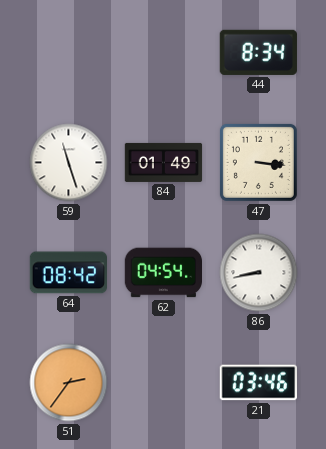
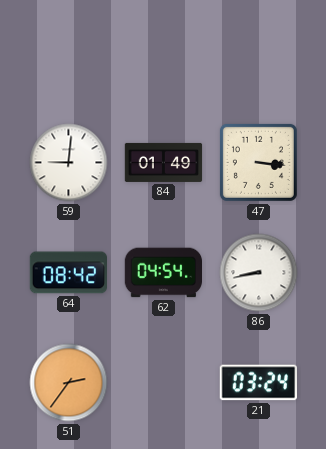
44: 8:34 -> none (258, 52)
59: 11:27 -> 9:01 (69, 163)
21: 03:46 -> 03:24 (258, 383)
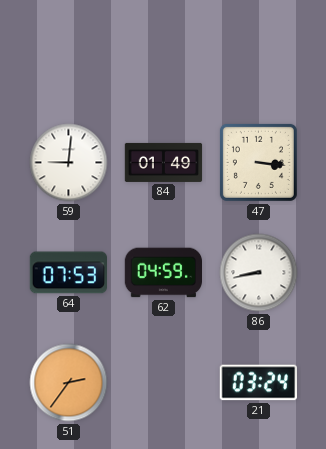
64: 08:42 -> 07:53 (68, 273)
62: 04:54 -> 04:59 (164, 273)
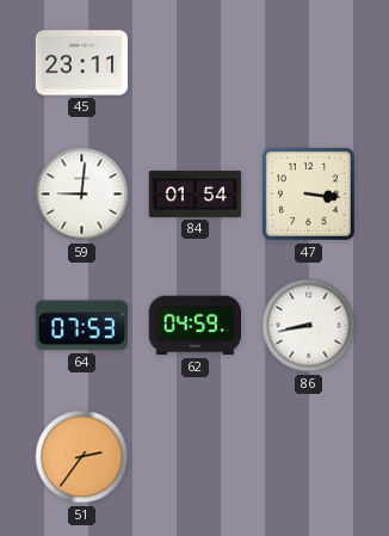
45: none -> 23:11 (82, 63)
84: 01:49 -> 01:54 (196, 193)
21: 03:24 -> none (258, 383)
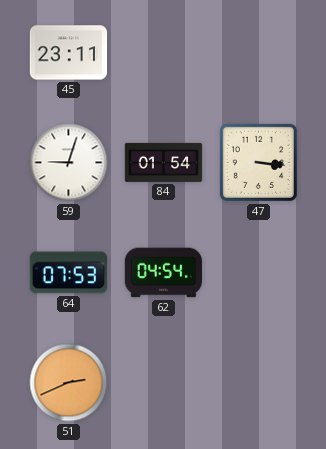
59: 9:01 -> 9:03 (69, 163)
62: 04:59 -> 04:54 (164, 273)
86: 8:43 -> none (309, 326)
51: 2:36 -> 2:41 (69, 383)
